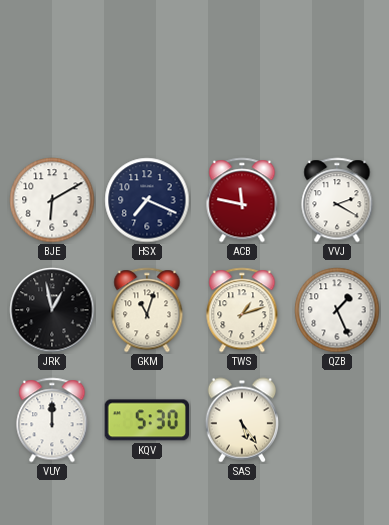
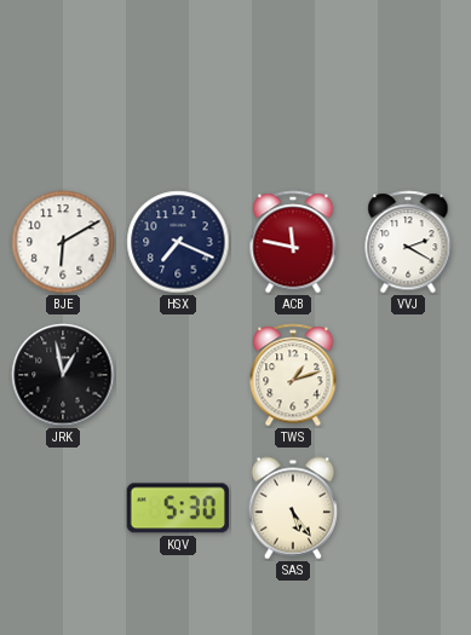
GKM: 11:03 -> none (147, 310)
QZB: 1:26 -> none (337, 310)
VUY: 12:00 -> none (52, 420)
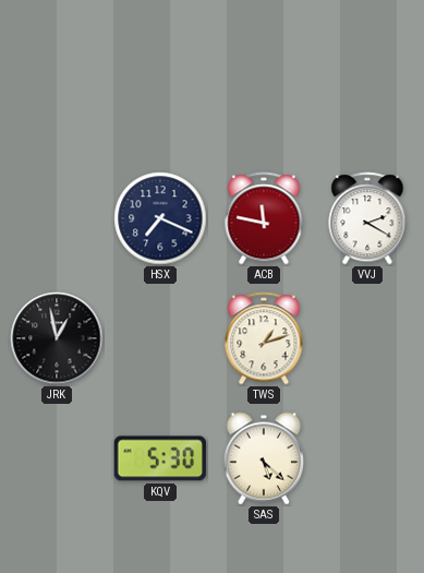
BJE: 6:10 -> none (63, 242)
SAS: 5:24 -> 5:22 (263, 458)
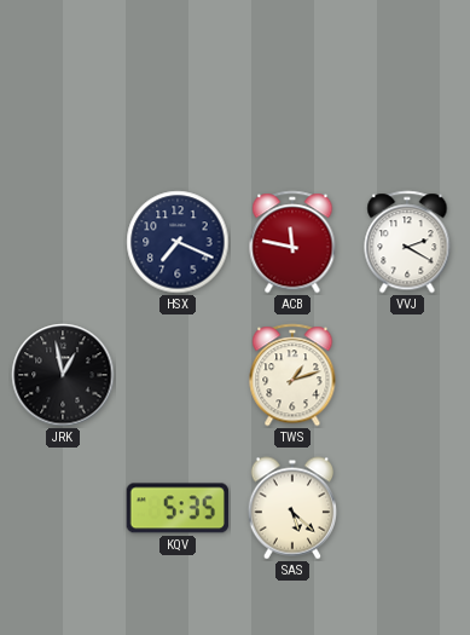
KQV: 5:30 -> 5:35 (178, 508)
